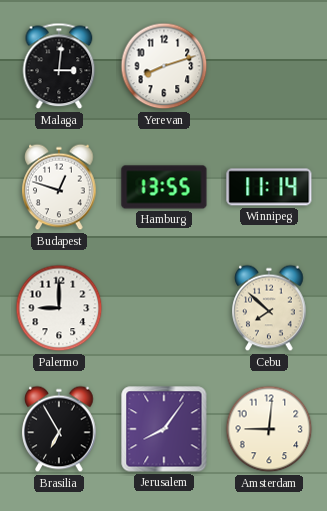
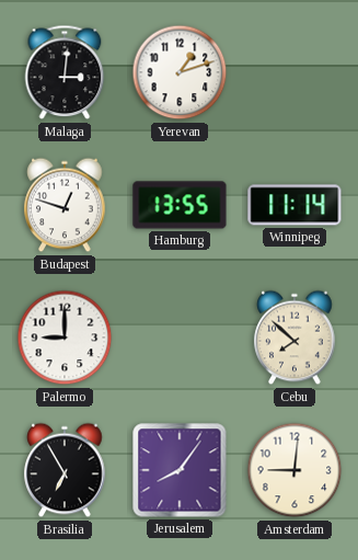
Yerevan: 8:12 -> 1:12 (180, 72)
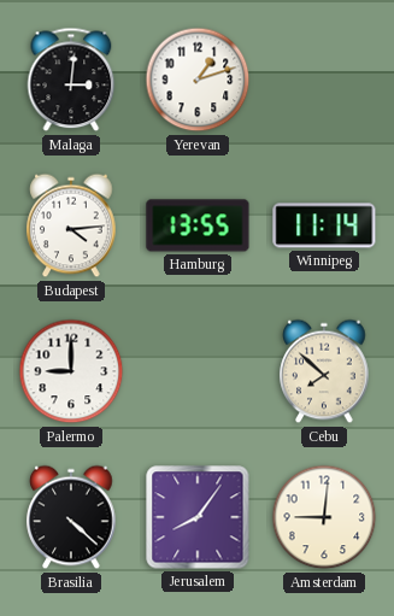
Budapest: 12:48 -> 4:14 (71, 225)
Brasilia: 6:55 -> 4:22 (71, 517)
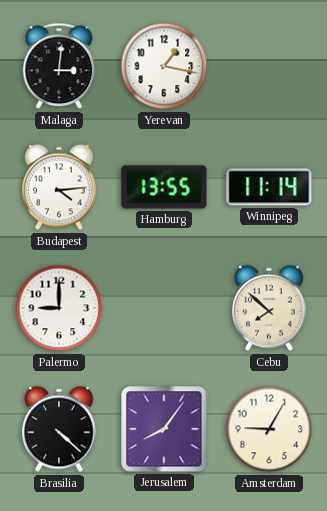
Yerevan: 1:12 -> 1:17 (164, 66)
Amsterdam: 9:01 -> 9:05 (269, 429)
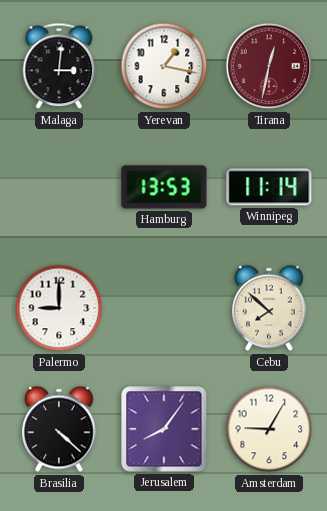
Tirana: none -> 12:32 (269, 66)
Budapest: 4:14 -> none (59, 187)
Hamburg: 13:55 -> 13:53 (164, 187)
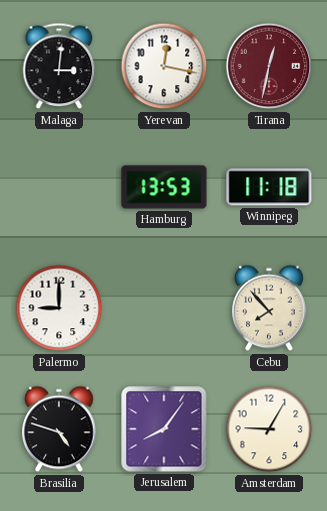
Yerevan: 1:17 -> 12:17 (164, 66)
Winnipeg: 11:14 -> 11:18 (269, 187)
Cebu: 7:52 -> 7:53 (269, 308)
Brasilia: 4:22 -> 4:48 (59, 429)
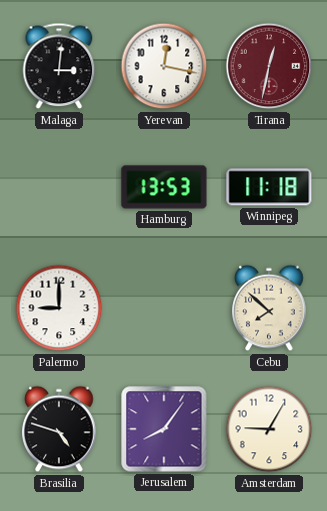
Cebu: 7:53 -> 7:52 (269, 308)
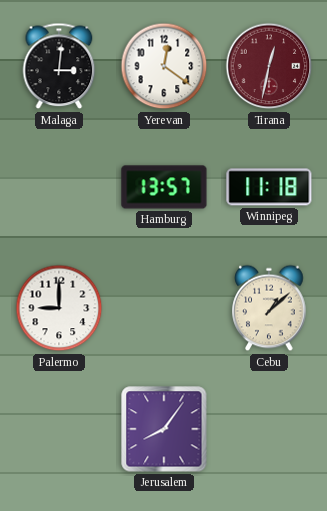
Yerevan: 12:17 -> 12:21 (164, 66)
Hamburg: 13:53 -> 13:57 (164, 187)
Cebu: 7:52 -> 1:08 (269, 308)
Brasilia: 4:48 -> none (59, 429)
Amsterdam: 9:05 -> none (269, 429)
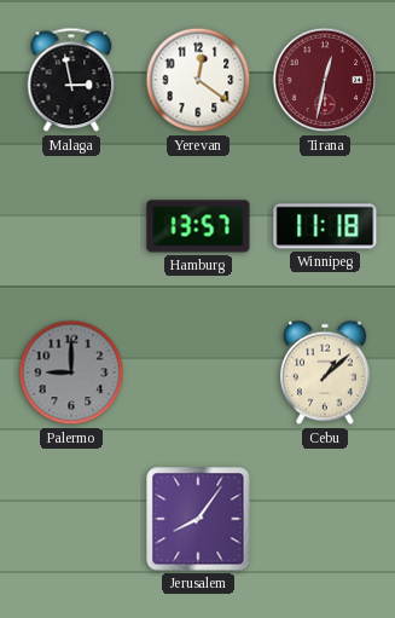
Malaga: 3:01 -> 2:58 (71, 80)
Palermo dial: white -> grey (71, 372)
